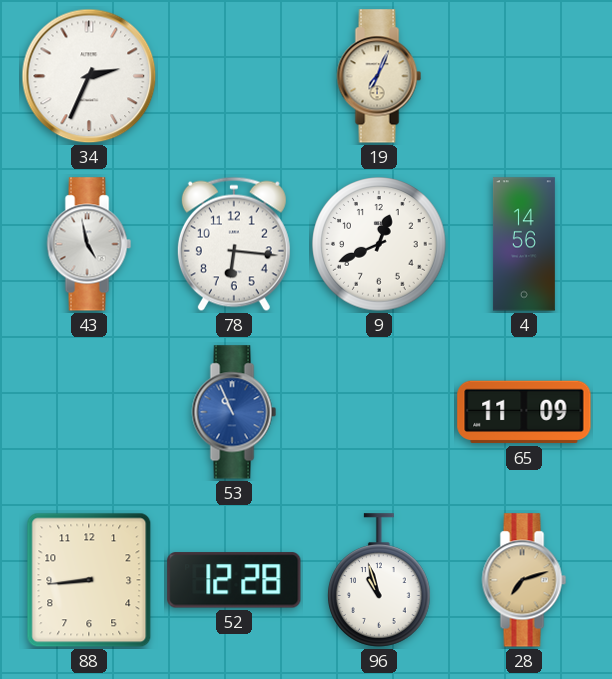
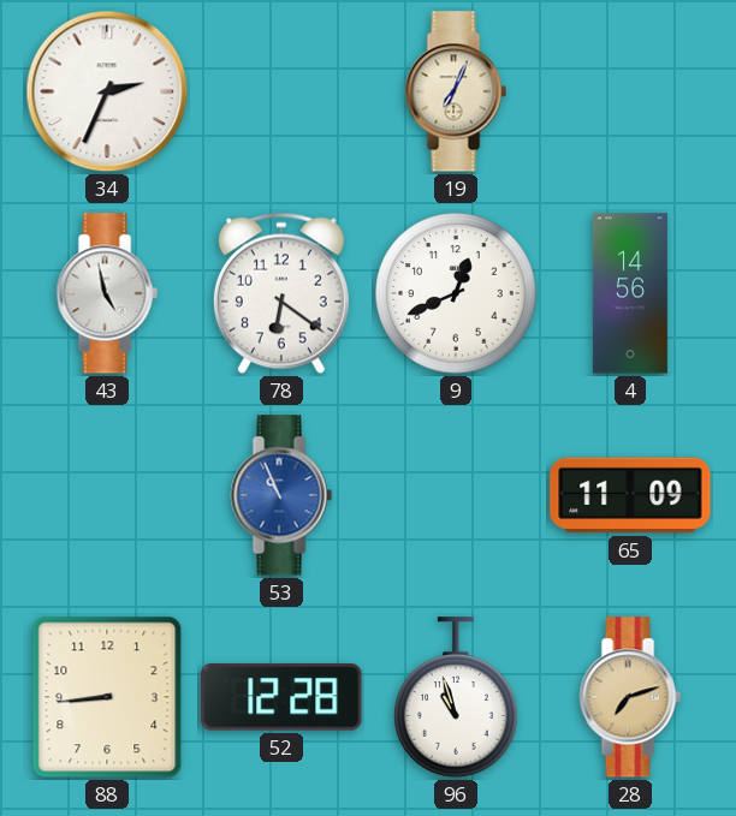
78: 6:16 -> 6:21 (281, 293)
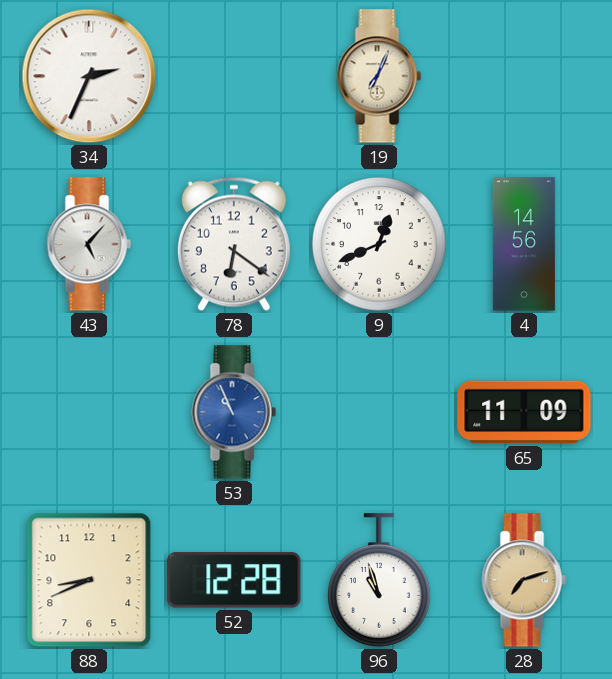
43: 4:58 -> 5:07 (89, 244)
88: 8:44 -> 8:41 (89, 580)
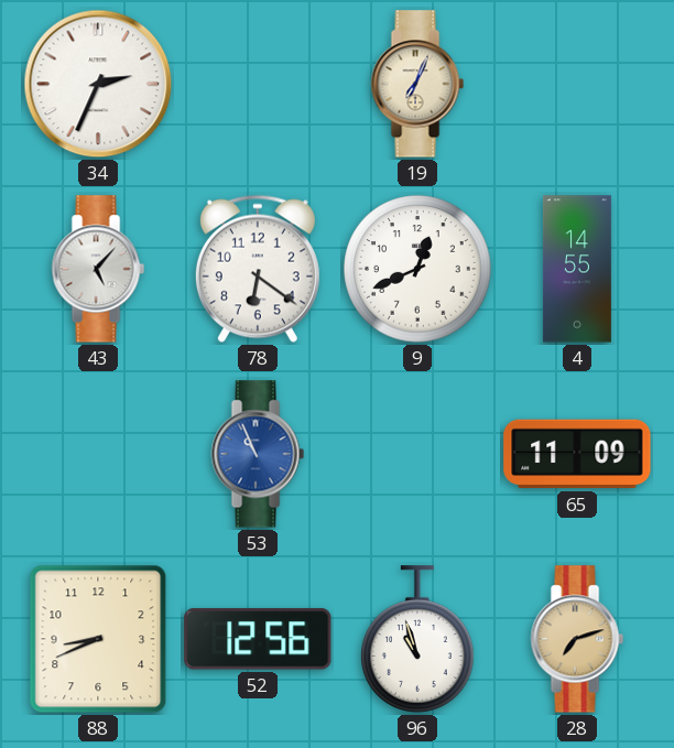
4: 14:56 -> 14:55 (577, 269)
52: 12:28 -> 12:56 (258, 639)
